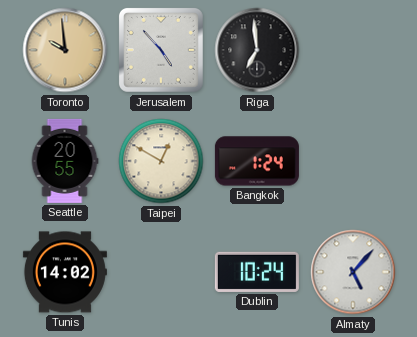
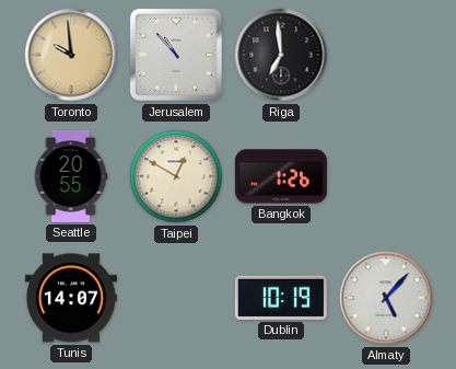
Jerusalem: 4:53 -> 10:53 (176, 55)
Bangkok: 1:24 -> 1:26 (281, 176)
Tunis: 14:02 -> 14:07 (71, 298)
Dublin: 10:24 -> 10:19 (281, 298)
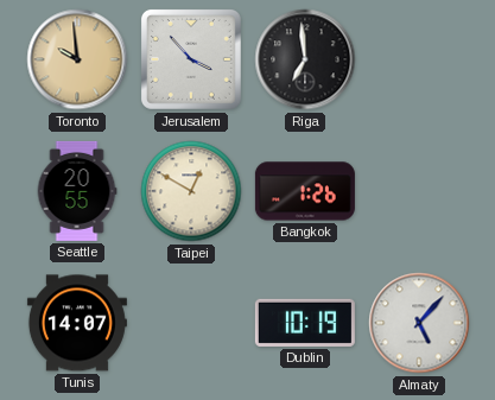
Jerusalem: 10:53 -> 3:53 (191, 59)
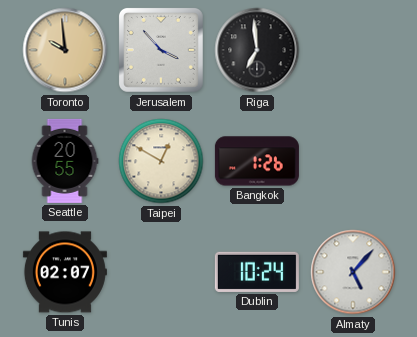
Tunis: 14:07 -> 02:07 (65, 272)
Dublin: 10:19 -> 10:24 (257, 272)
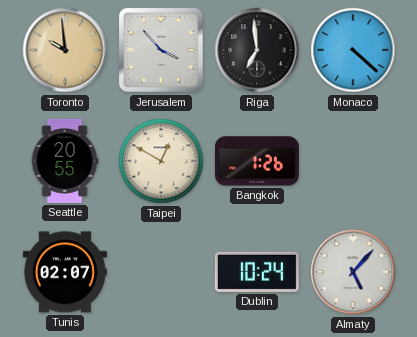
Monaco: none -> 4:22 (353, 50)
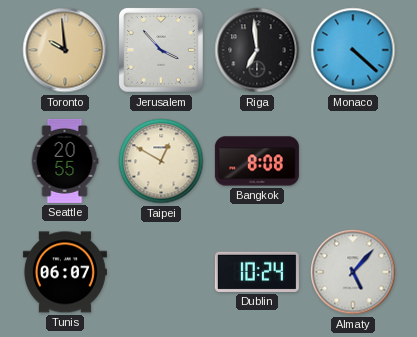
Bangkok: 1:26 -> 8:08 (257, 161)
Tunis: 02:07 -> 06:07 (65, 272)
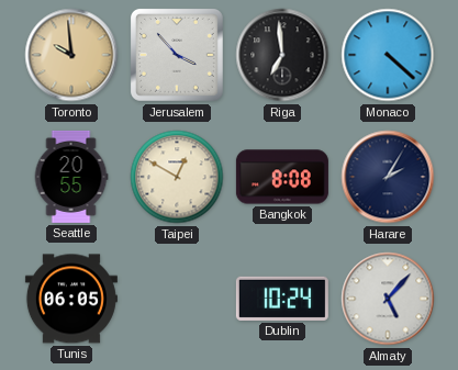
Harare: none -> 2:05 (388, 177)
Tunis: 06:07 -> 06:05 (71, 299)
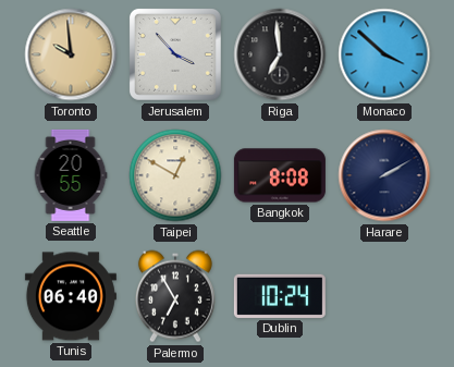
Monaco: 4:22 -> 3:52 (384, 54)
Harare: 2:05 -> 2:10 (384, 175)
Tunis: 06:05 -> 06:40 (71, 296)
Palermo: none -> 6:55 (175, 296)
Almaty: 5:07 -> none (388, 299)
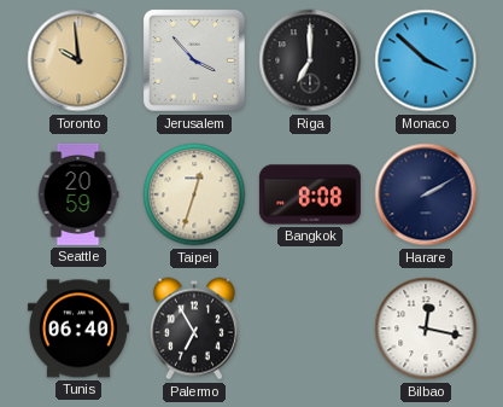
Riga: 6:59 -> 7:00 (310, 60)
Seattle: 20:55 -> 20:59 (78, 194)
Taipei: 12:50 -> 12:33 (194, 194)
Dublin: 10:24 -> none (280, 296)
Bilbao: none -> 12:17 (426, 328)
